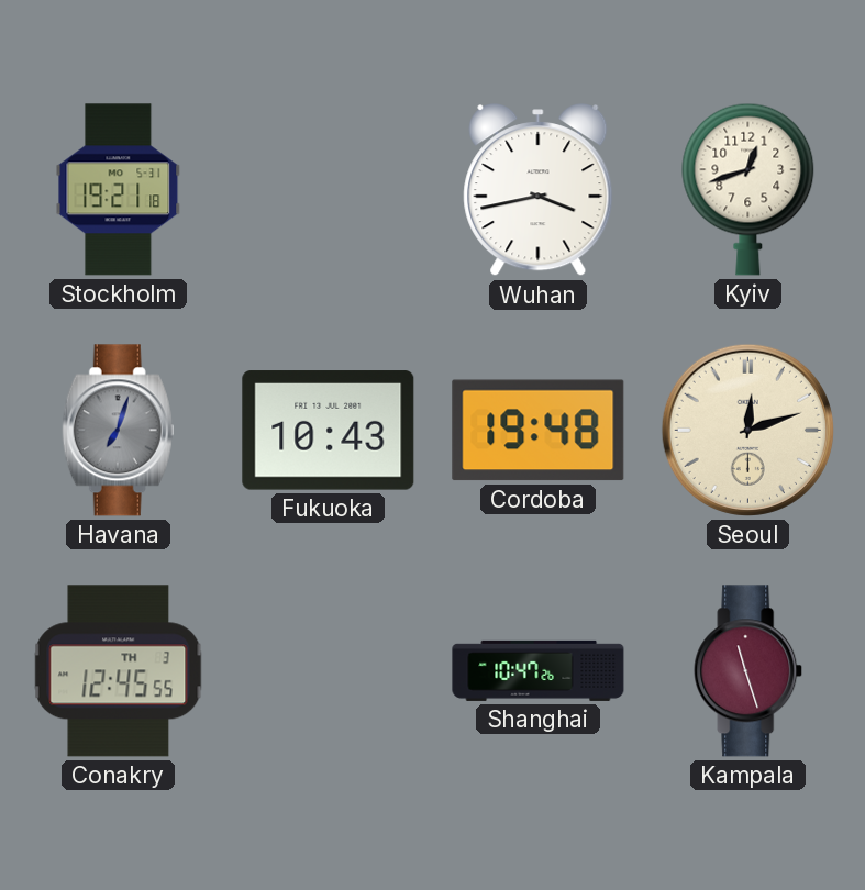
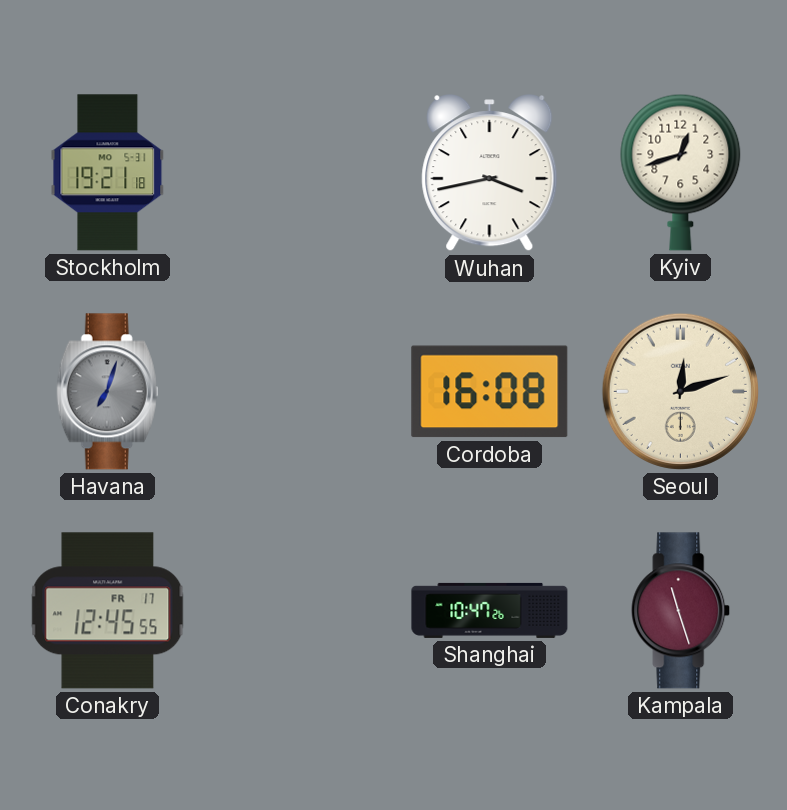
Fukuoka: 10:43 -> none (329, 431)
Cordoba: 19:48 -> 16:08 (490, 392)
Conakry date: TH 3 -> FR 17 (108, 611)
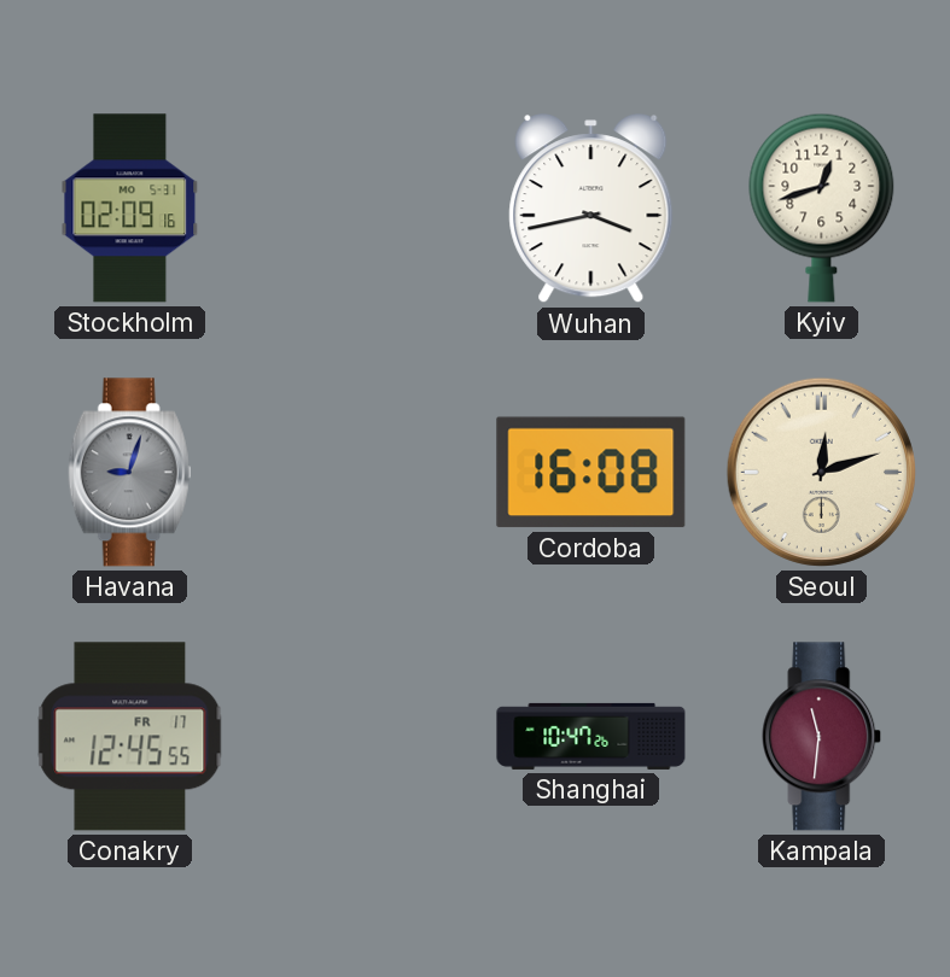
Stockholm: 19:21 -> 02:09 (130, 209)
Havana: 7:03 -> 9:03 (130, 473)
Kampala: 11:27 -> 11:31 (822, 737)
